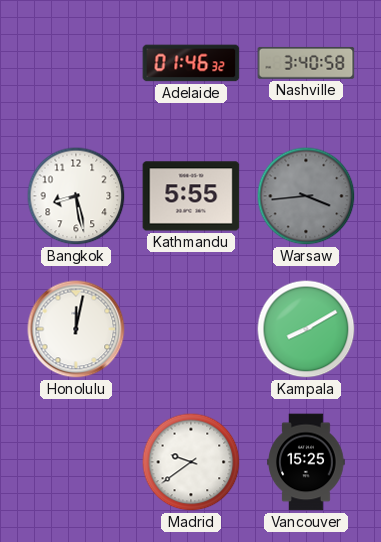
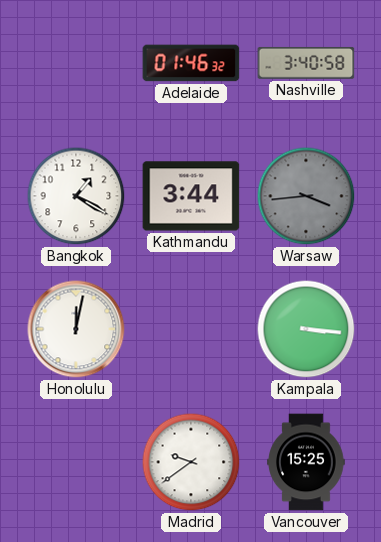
Bangkok: 8:28 -> 1:20 (76, 196)
Kathmandu: 5:55 -> 3:44 (191, 196)
Kampala: 8:10 -> 3:16 (306, 329)
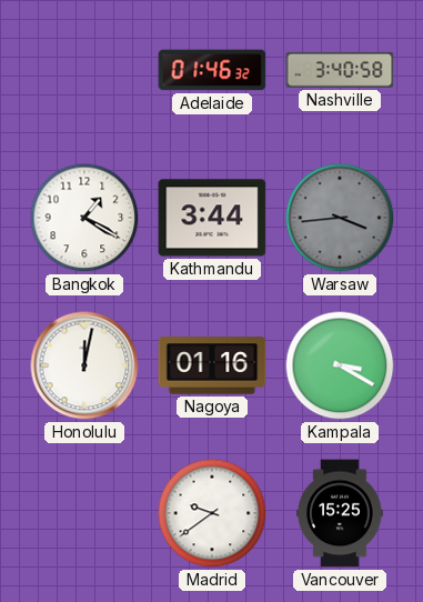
Nagoya: none -> 01:16 (212, 365)
Kampala: 3:16 -> 3:20 (340, 365)
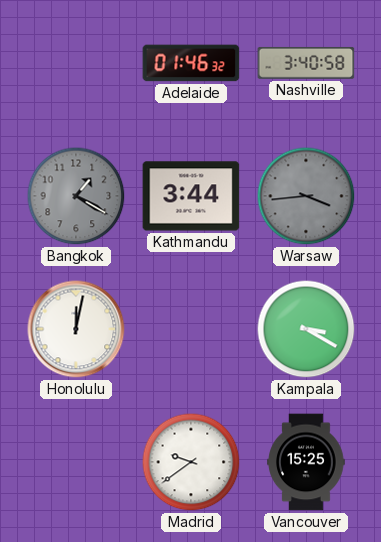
Bangkok dial: white -> grey (76, 196)
Nagoya: 01:16 -> none (212, 365)
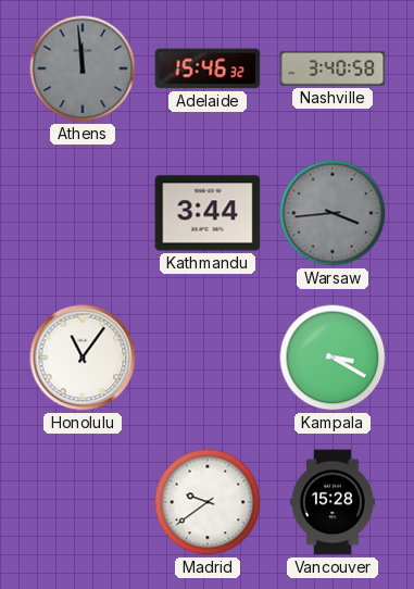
Athens: none -> 11:59 (83, 68)
Adelaide: 01:46 -> 15:46 (208, 68)
Bangkok: 1:20 -> none (76, 196)
Honolulu: 12:02 -> 11:06 (83, 358)
Vancouver: 15:25 -> 15:28 (333, 502)
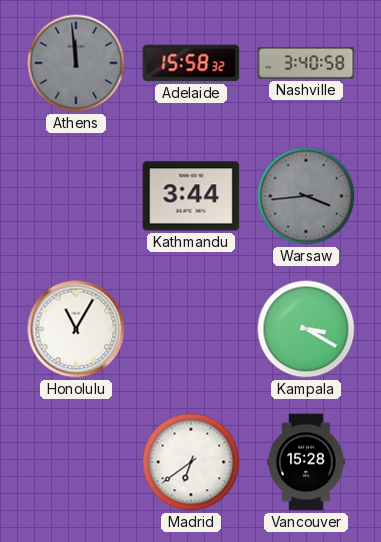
Adelaide: 15:46 -> 15:58 (191, 63)
Honolulu: 11:06 -> 11:05 (76, 329)
Madrid: 9:39 -> 6:39 (191, 462)
